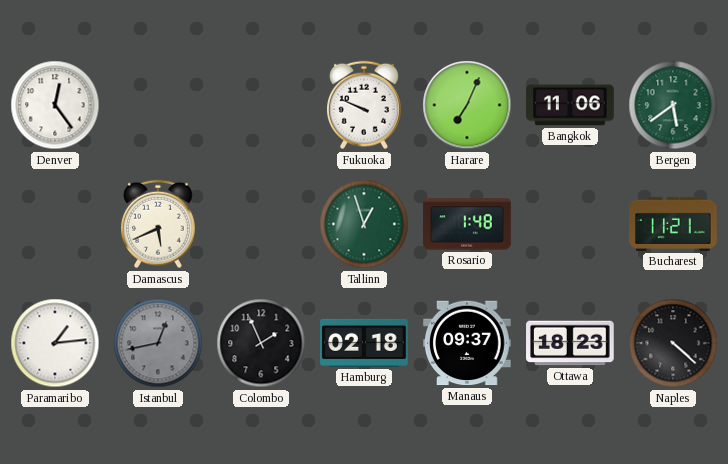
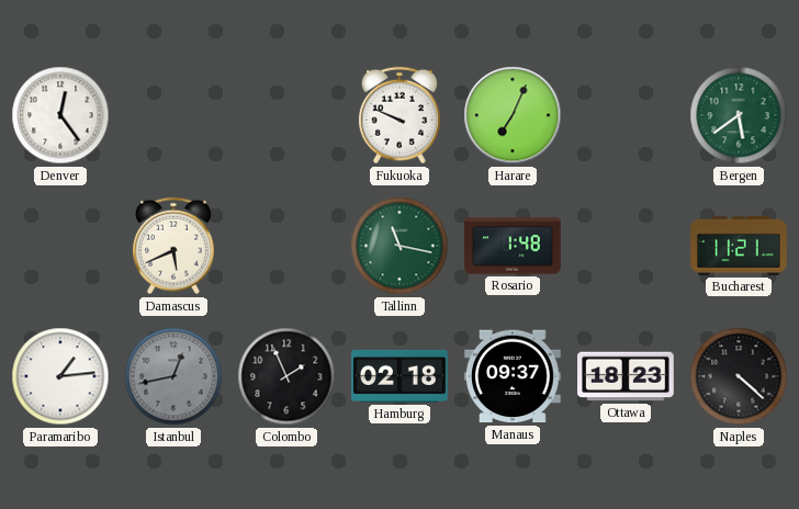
Bangkok: 11:06 -> none (570, 105)
Tallinn: 12:57 -> 11:17 (400, 246)
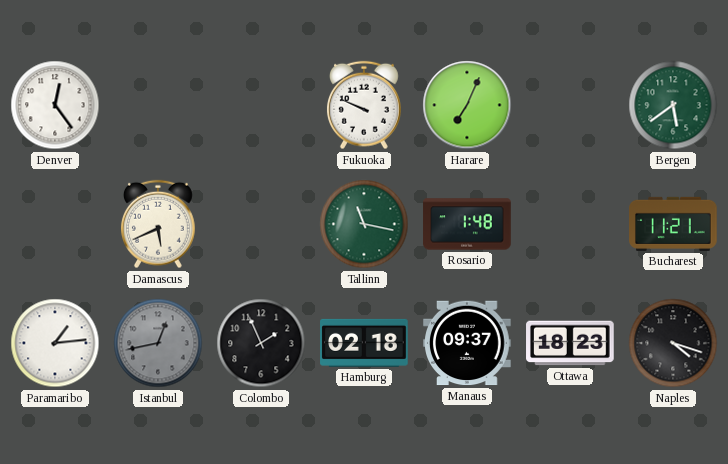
Naples: 4:22 -> 4:18 (673, 343)
